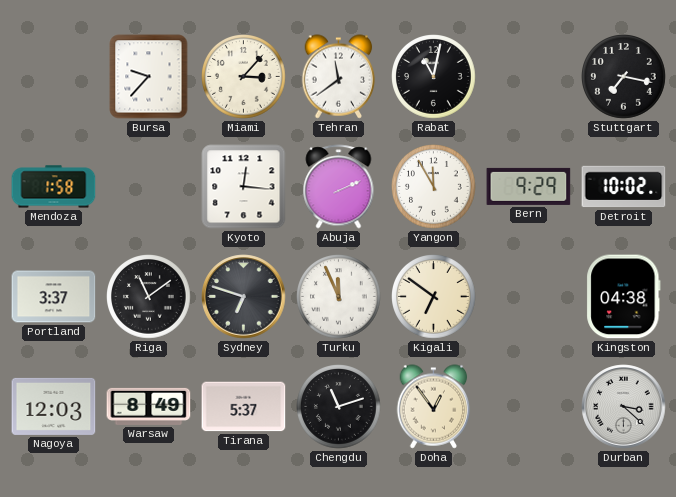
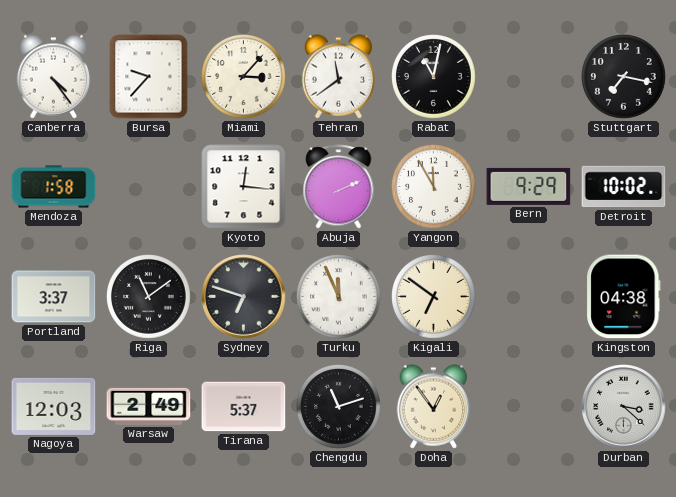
Canberra: none -> 4:24 (54, 77)
Warsaw: 8:49 -> 2:49 (149, 406)
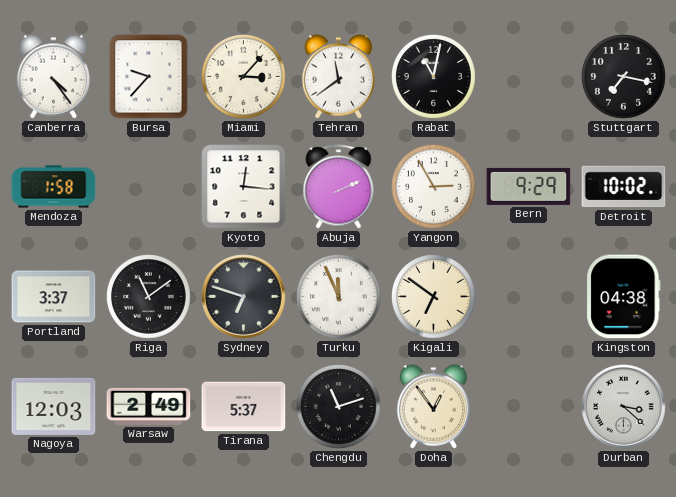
Yangon: 11:55 -> 2:55 (434, 187)
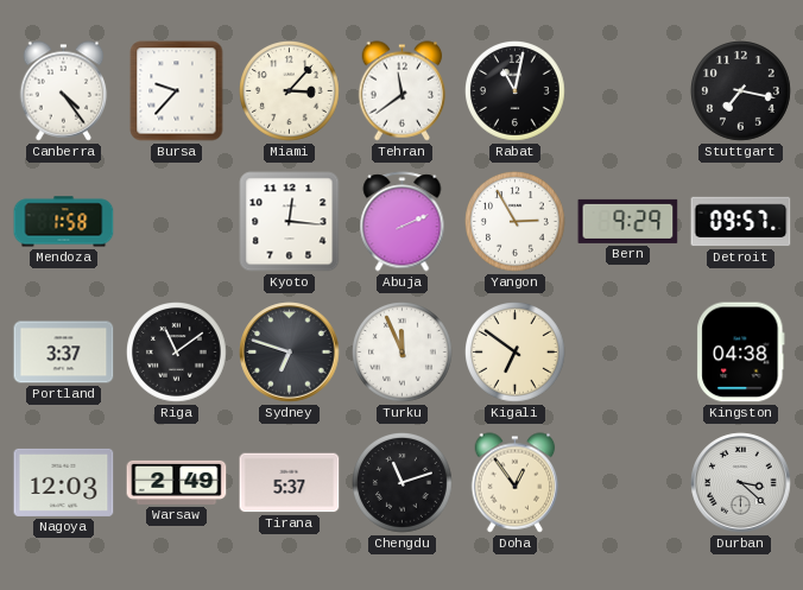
Detroit: 10:02 -> 09:57 (741, 222)
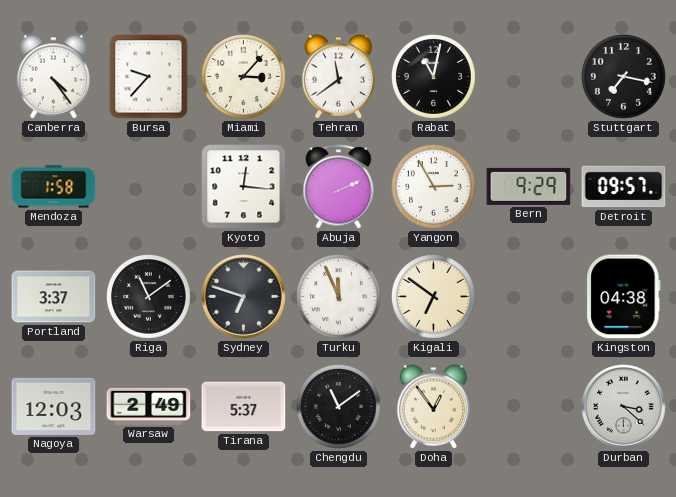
Chengdu: 11:12 -> 11:09 (339, 407)
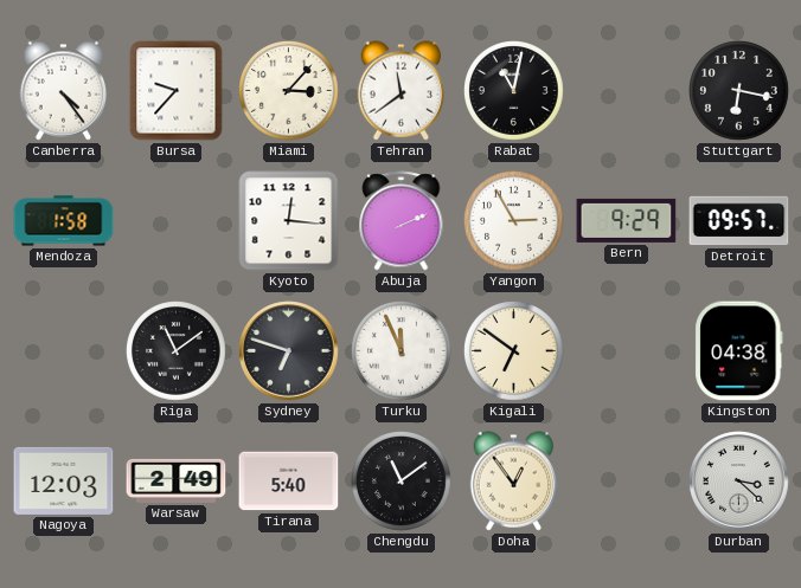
Stuttgart: 7:17 -> 6:17 (739, 91)
Portland: 3:37 -> none (54, 297)
Tirana: 5:37 -> 5:40 (289, 482)
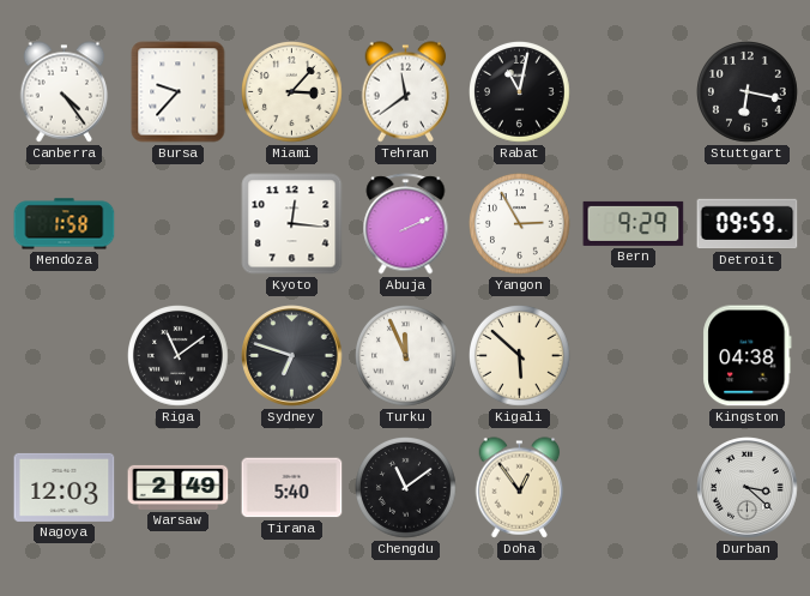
Detroit: 09:57 -> 09:59 (748, 224)
Kigali: 6:51 -> 5:52 (520, 356)
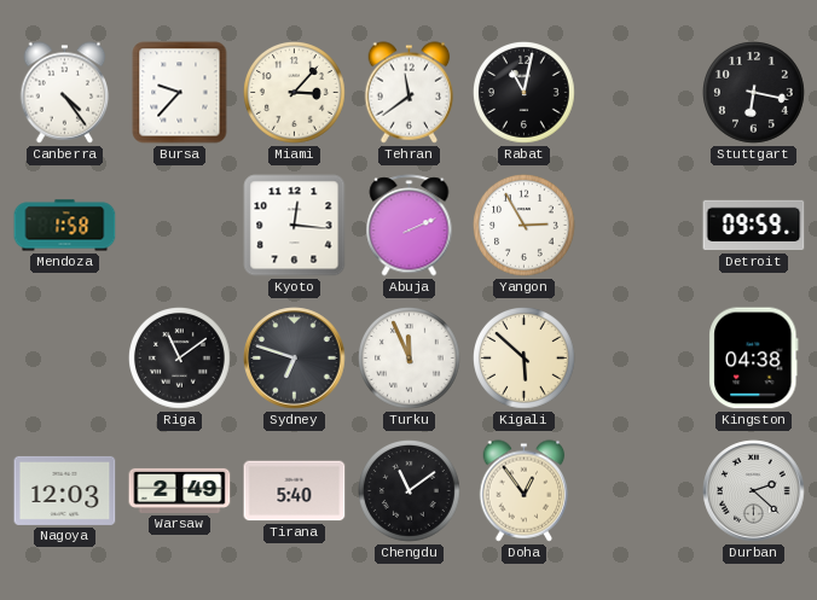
Bern: 9:29 -> none (634, 223)
Durban: 3:22 -> 2:22 (754, 491)
